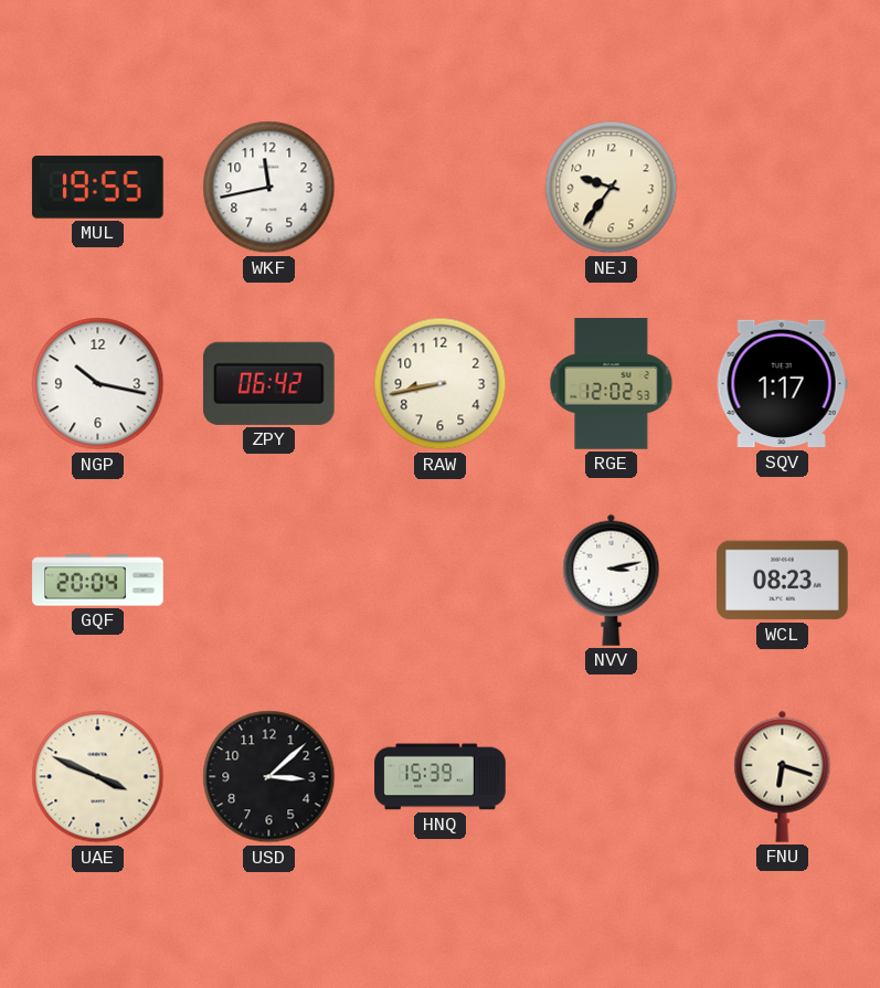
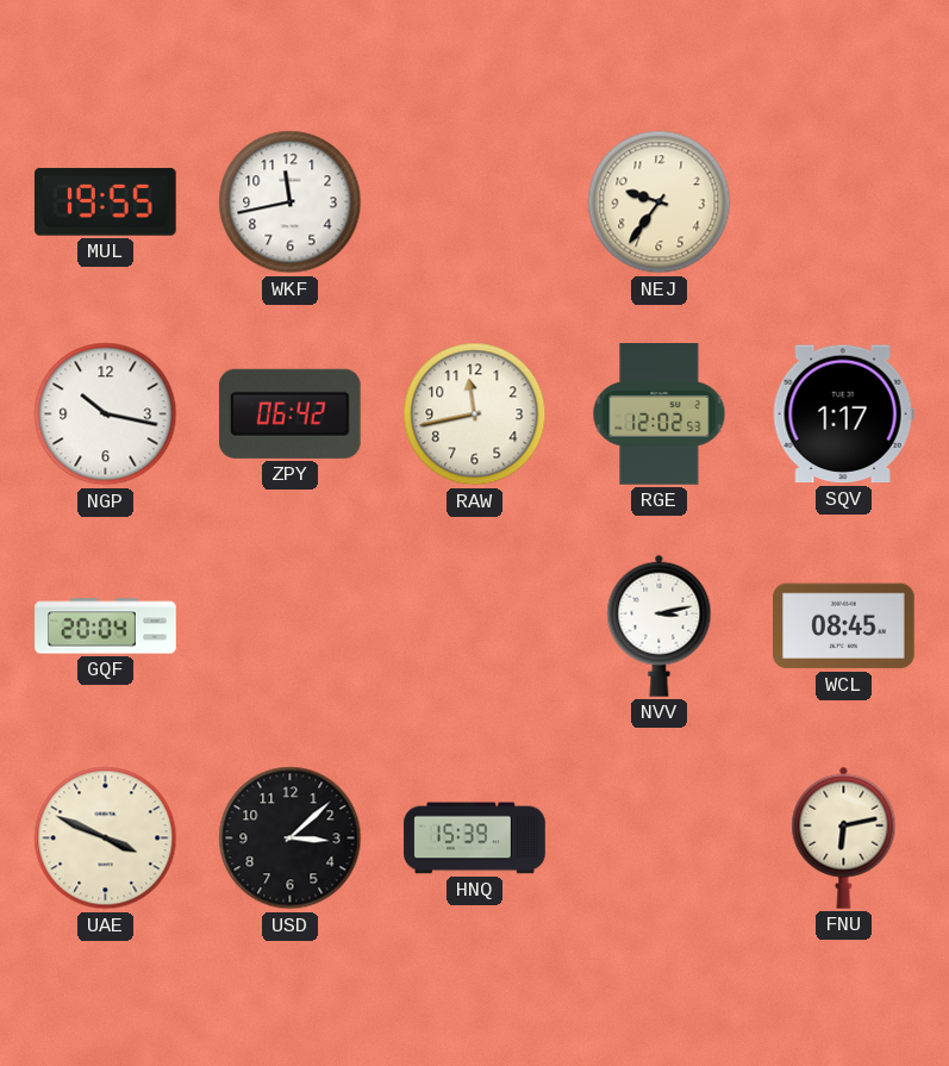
RAW: 8:43 -> 11:43 (475, 414)
WCL: 08:23 -> 08:45 (844, 626)
FNU: 6:18 -> 6:13 (844, 837)
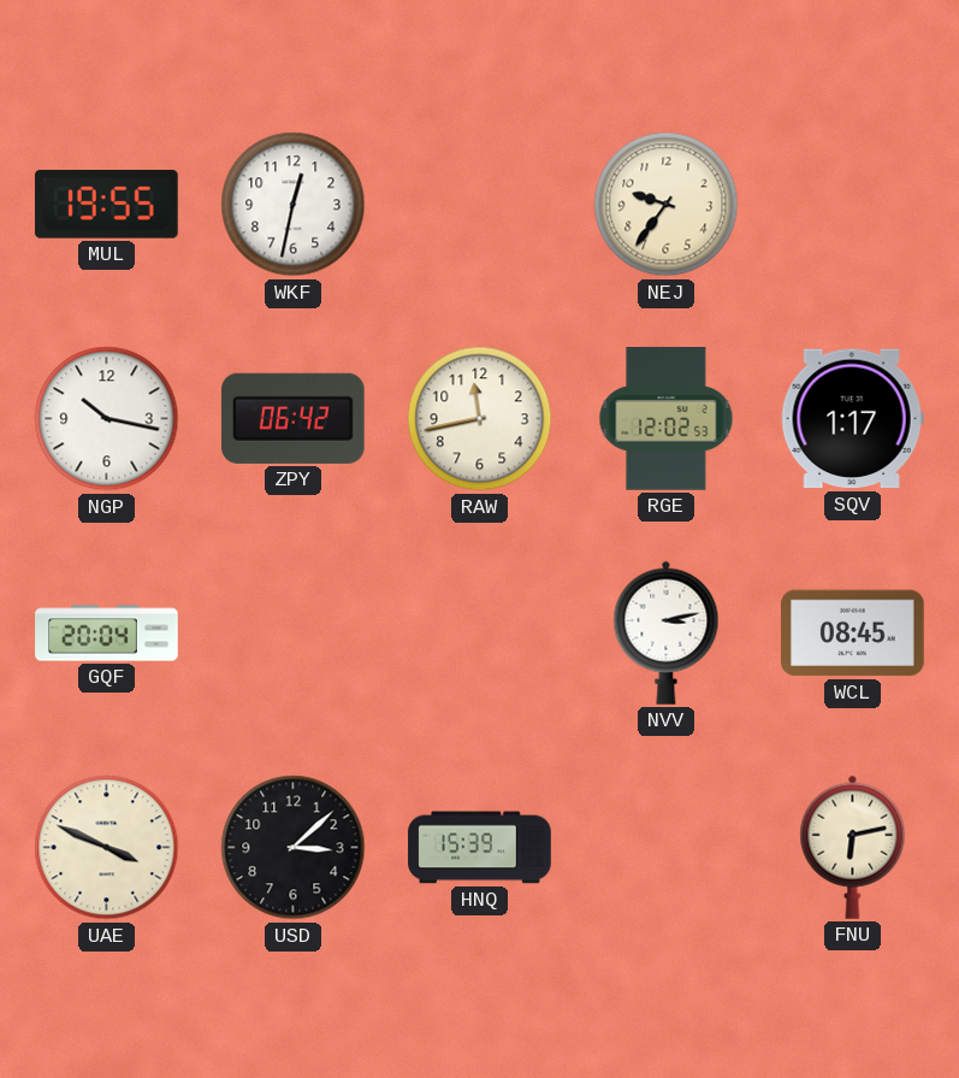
WKF: 11:43 -> 12:32 (294, 205)
